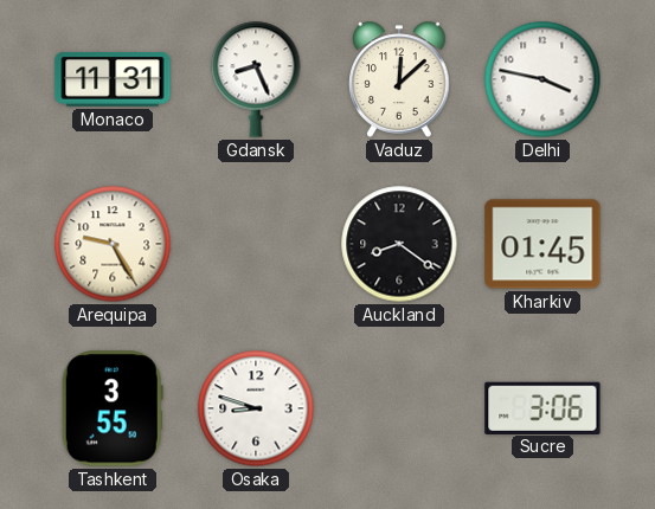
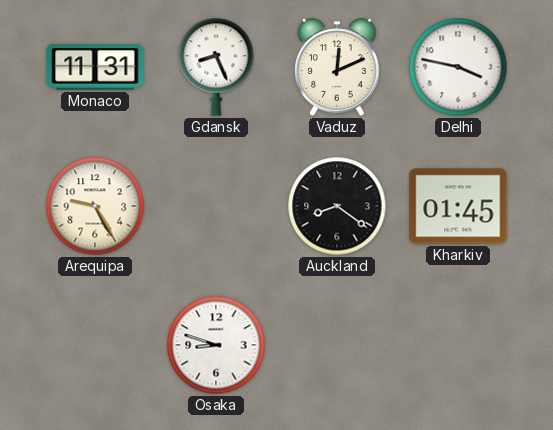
Vaduz: 12:08 -> 12:11 (337, 67)
Tashkent: 3:55 -> none (113, 408)
Sucre: 3:06 -> none (542, 407)
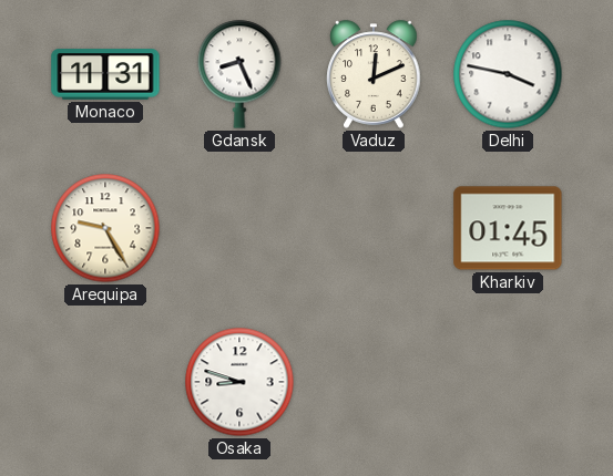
Auckland: 8:21 -> none (337, 206)
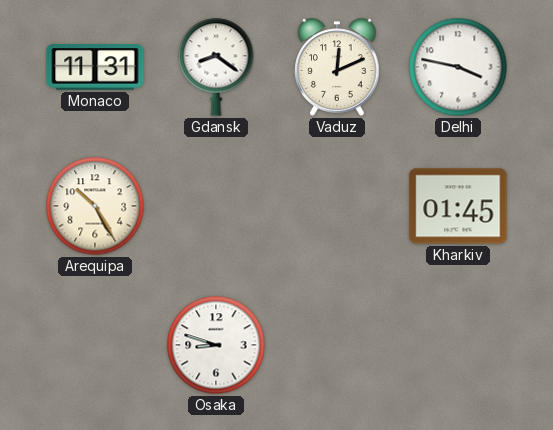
Gdansk: 8:26 -> 8:21 (216, 67)
Arequipa: 9:25 -> 10:25 (95, 206)
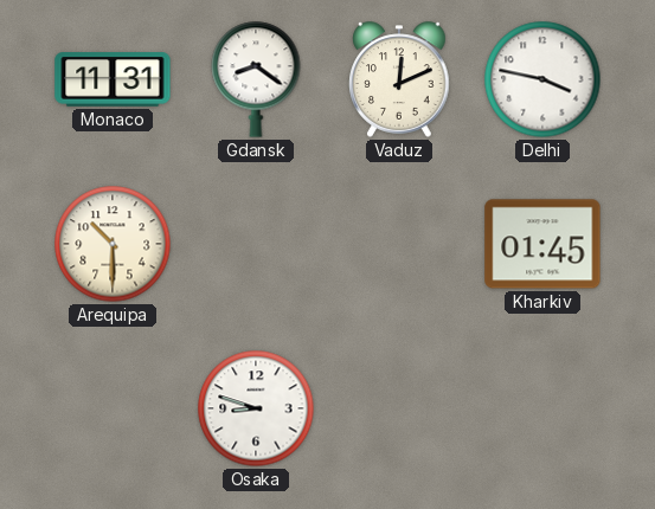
Arequipa: 10:25 -> 10:30 (113, 244)
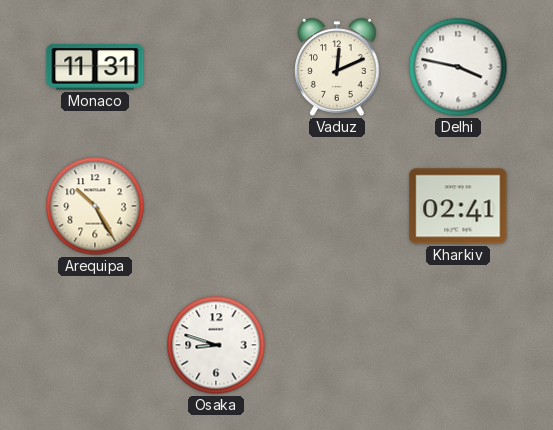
Gdansk: 8:21 -> none (256, 79)
Arequipa: 10:30 -> 10:25 (95, 206)
Kharkiv: 01:45 -> 02:41 (458, 206)
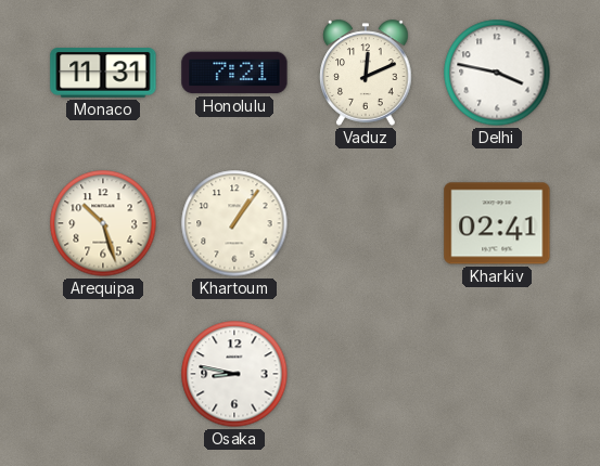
Honolulu: none -> 7:21 (234, 73)
Arequipa: 10:25 -> 10:27 (103, 223)
Khartoum: none -> 1:06 (234, 223)
Osaka: 8:48 -> 8:47 (234, 374)
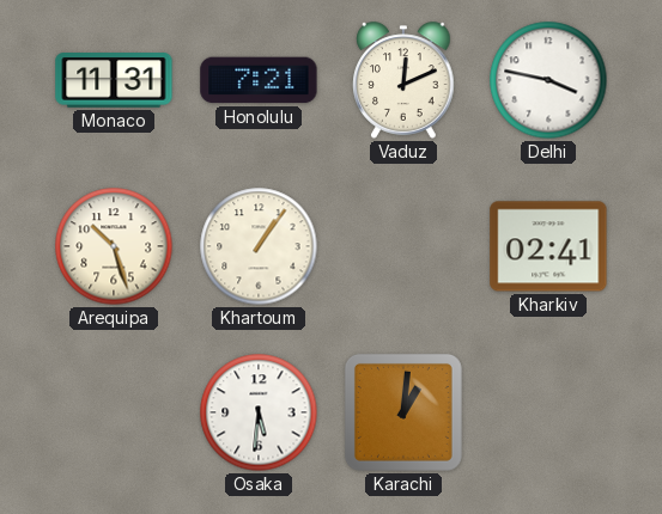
Osaka: 8:47 -> 5:31 (259, 412)
Karachi: none -> 1:01 (403, 412)
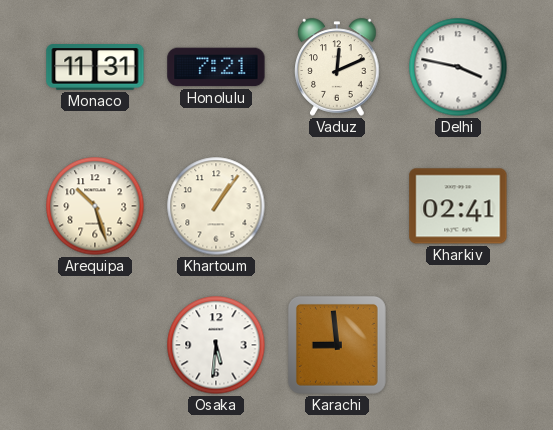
Karachi: 1:01 -> 8:59 (337, 345)
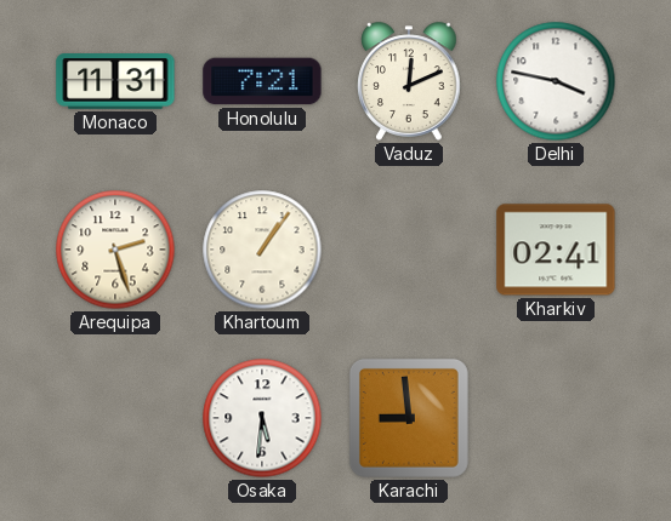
Arequipa: 10:27 -> 2:27 (115, 250)
